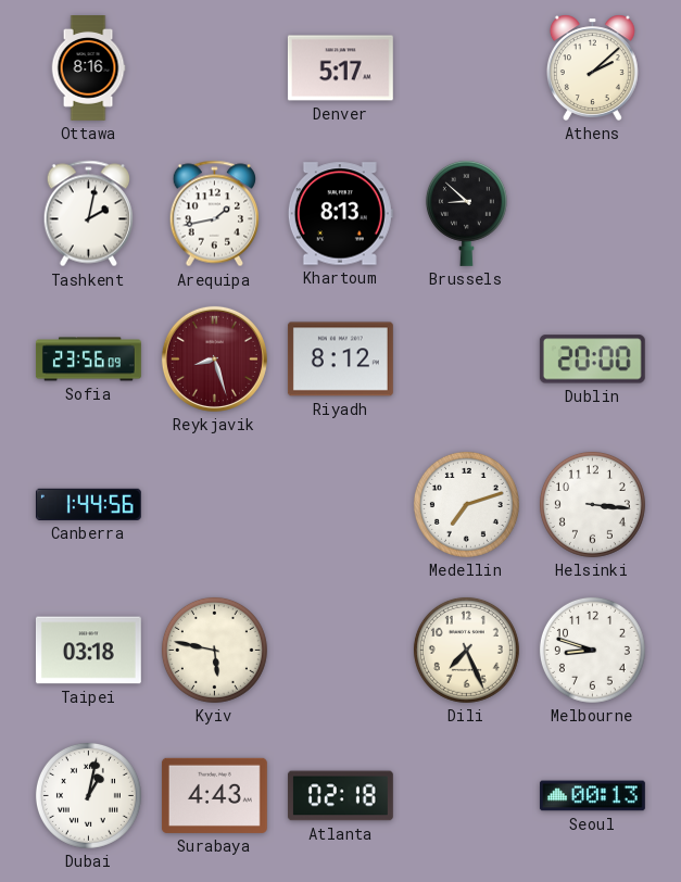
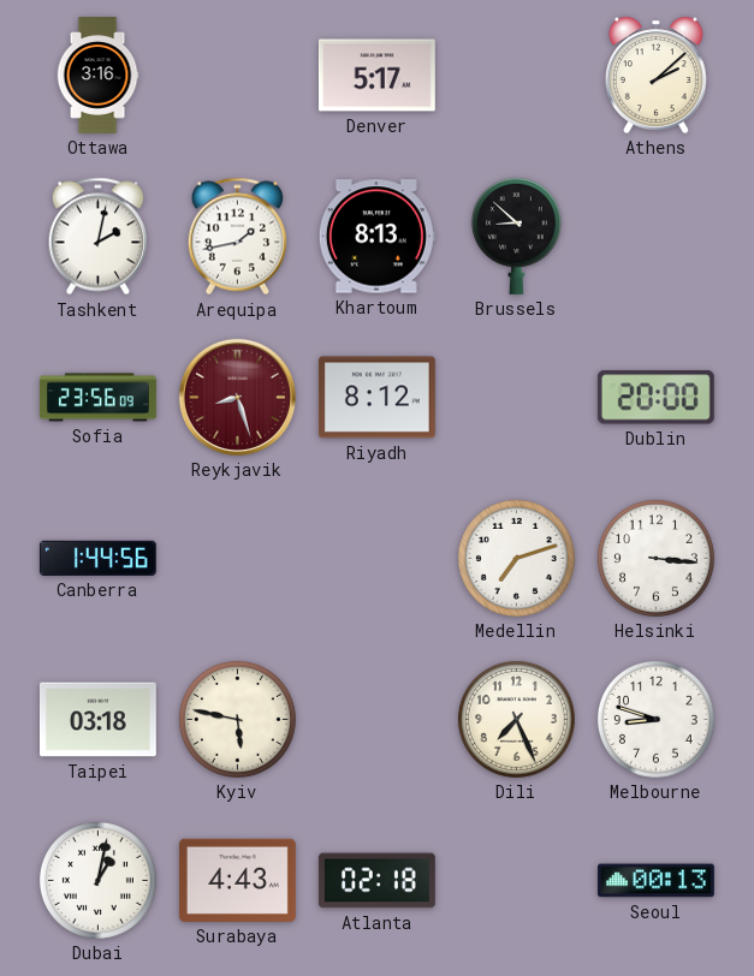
Ottawa: 8:16 -> 3:16 (97, 76)
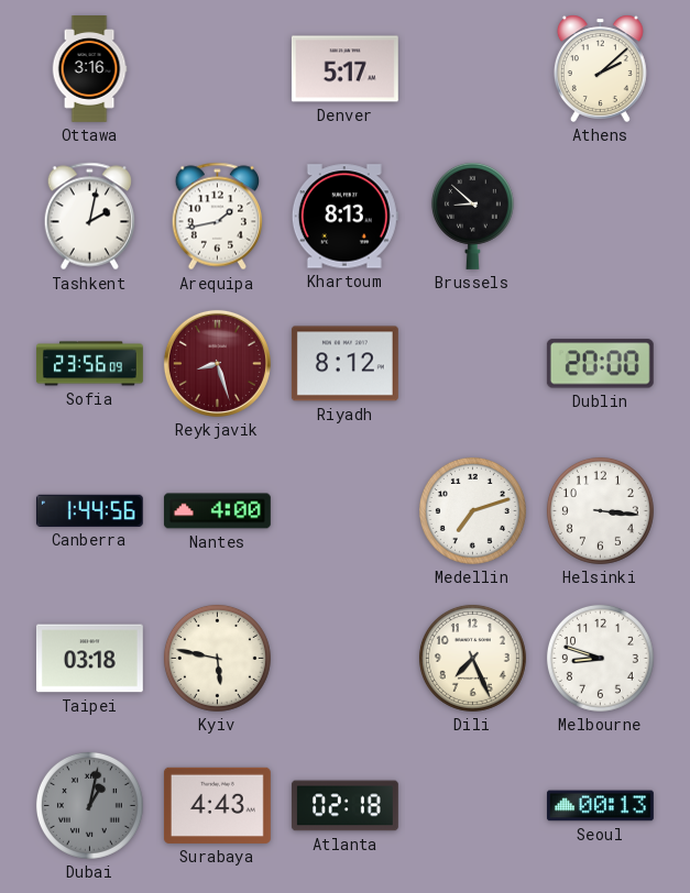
Nantes: none -> 4:00 (217, 511)
Dubai dial: white -> grey (89, 805)
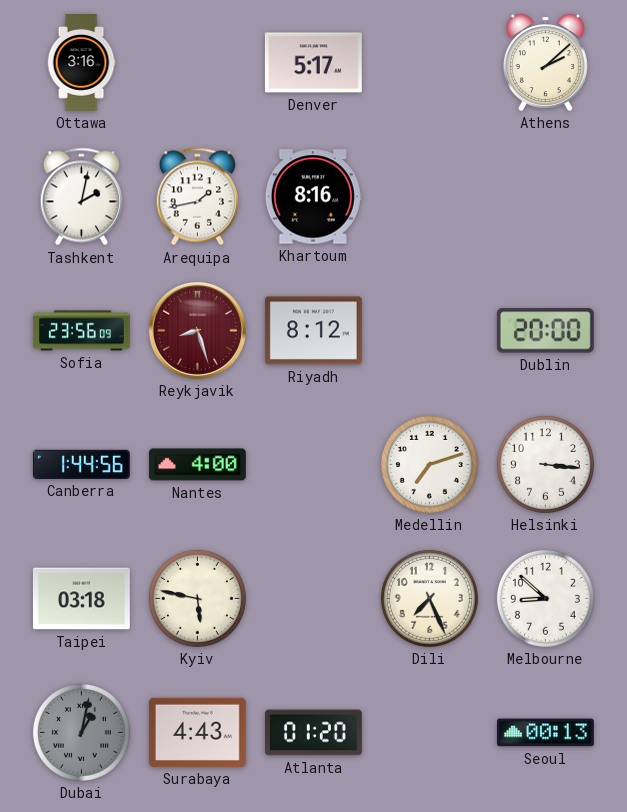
Khartoum: 8:13 -> 8:16 (313, 197)
Brussels: 8:52 -> none (472, 216)
Melbourne: 8:48 -> 8:52 (545, 598)
Atlanta: 02:18 -> 01:20 (313, 733)
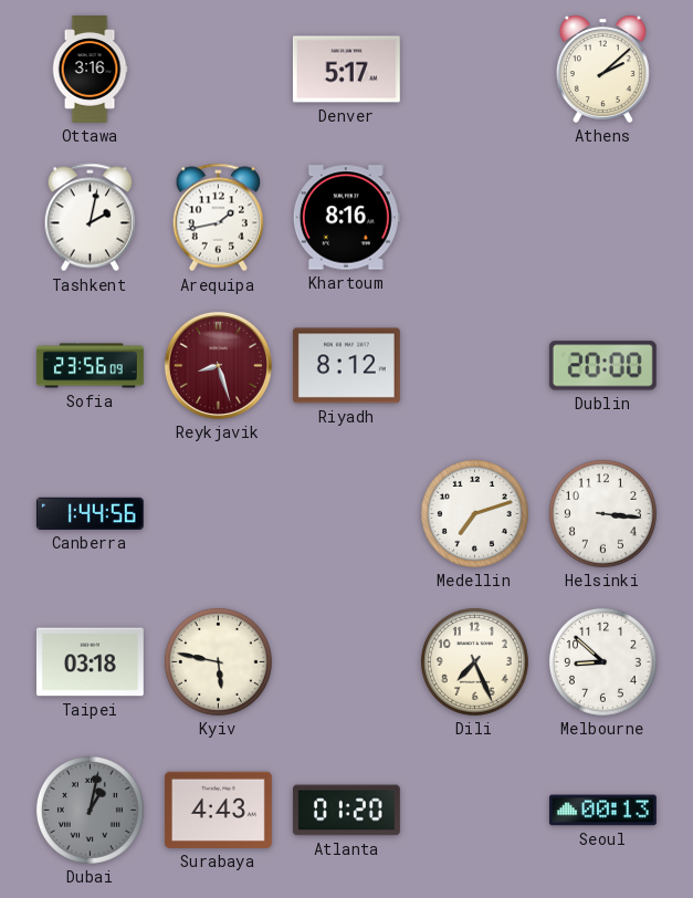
Nantes: 4:00 -> none (197, 465)
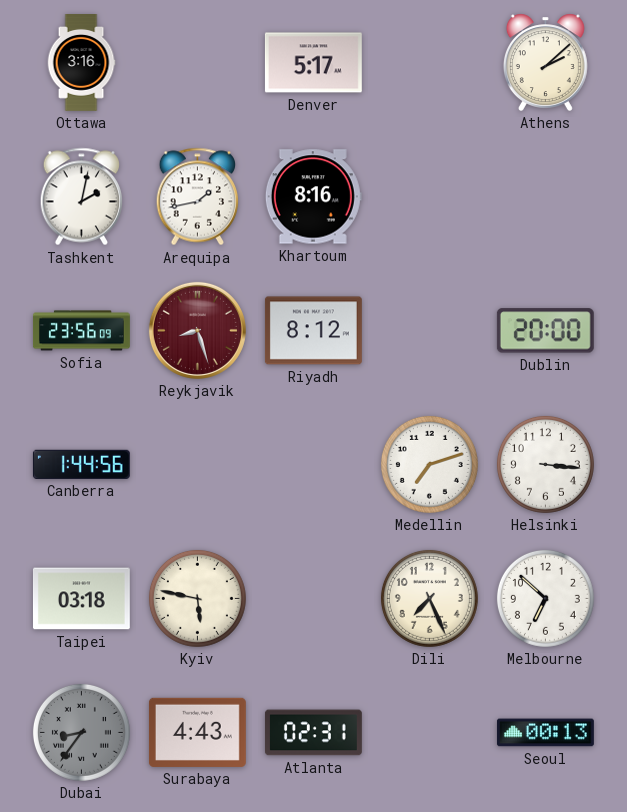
Melbourne: 8:52 -> 6:52 (545, 598)
Dubai: 1:02 -> 8:36 (81, 732)
Atlanta: 01:20 -> 02:31 (313, 733)
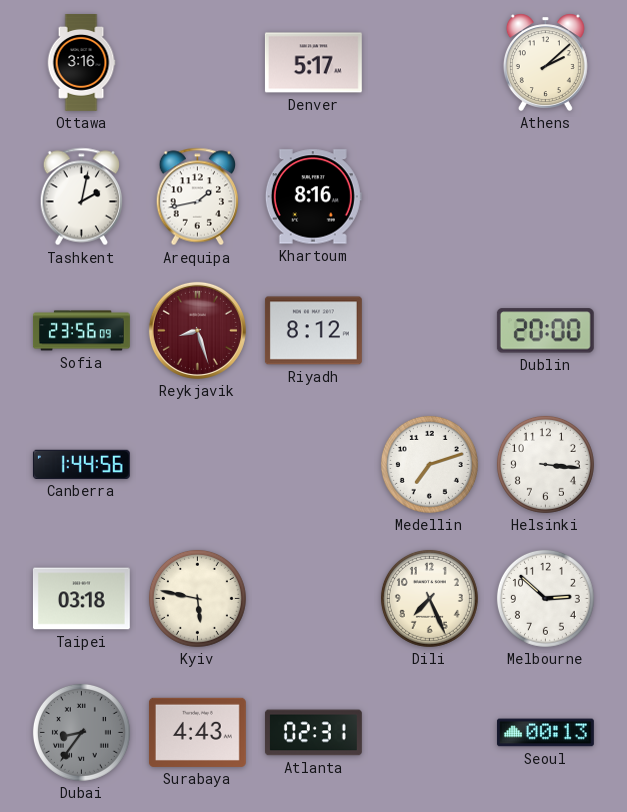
Melbourne: 6:52 -> 2:52 (545, 598)
